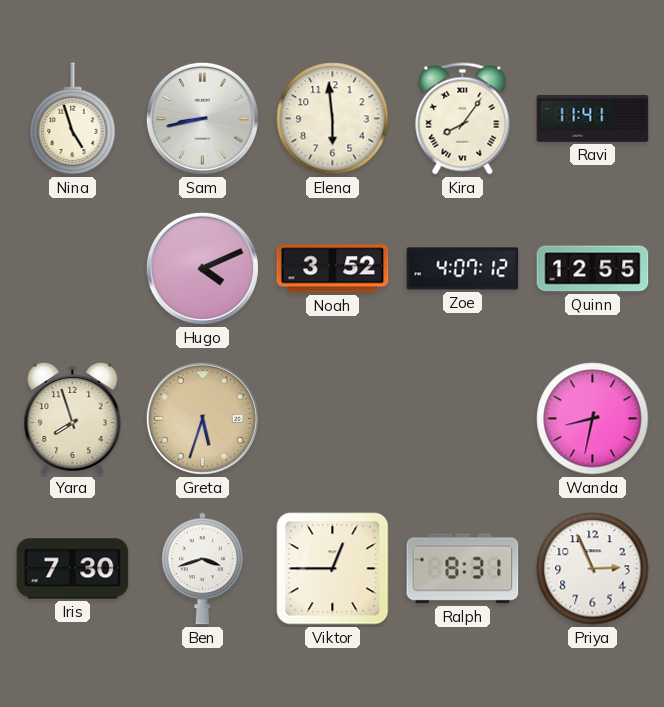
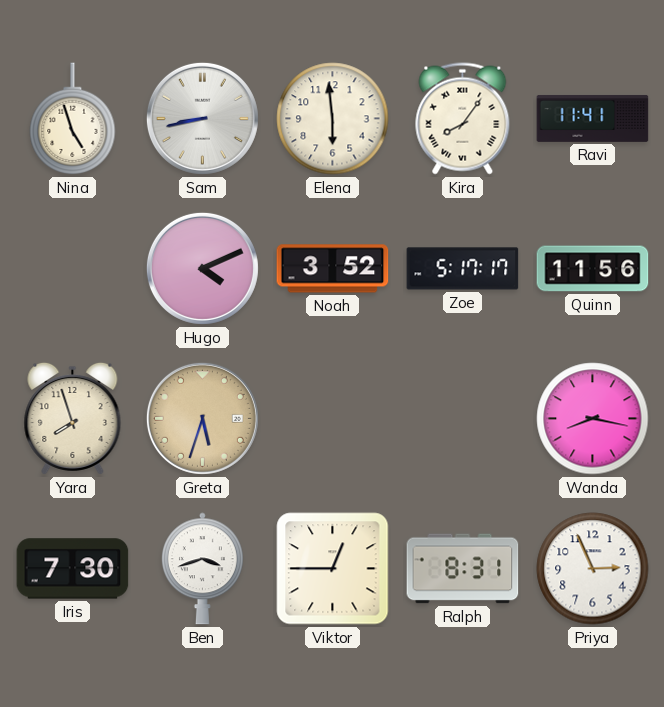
Zoe: 4:07 -> 5:17 (463, 269)
Quinn: 12:55 -> 11:56 (593, 269)
Wanda: 8:32 -> 8:17 (593, 419)
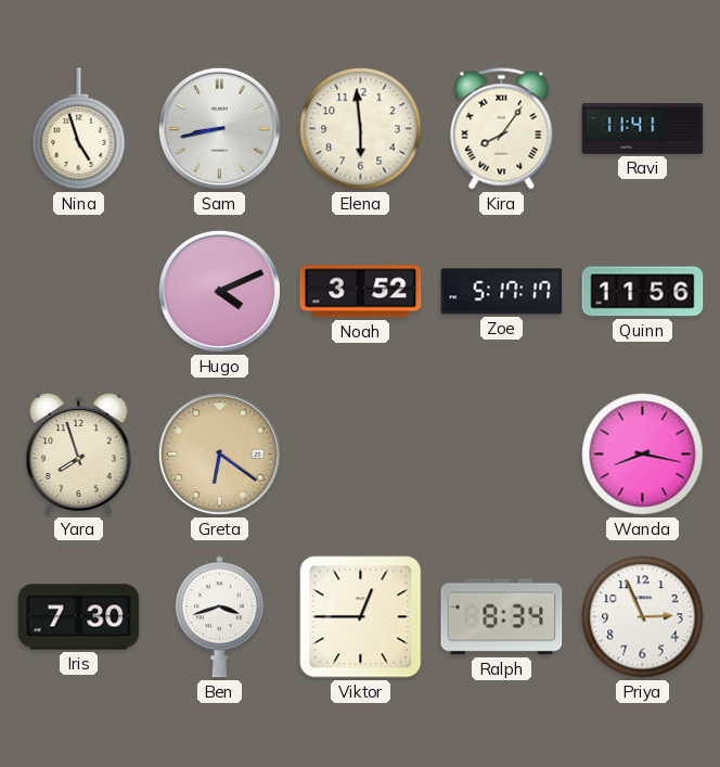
Greta: 5:33 -> 6:21 (219, 453)
Ralph: 8:31 -> 8:34 (502, 617)
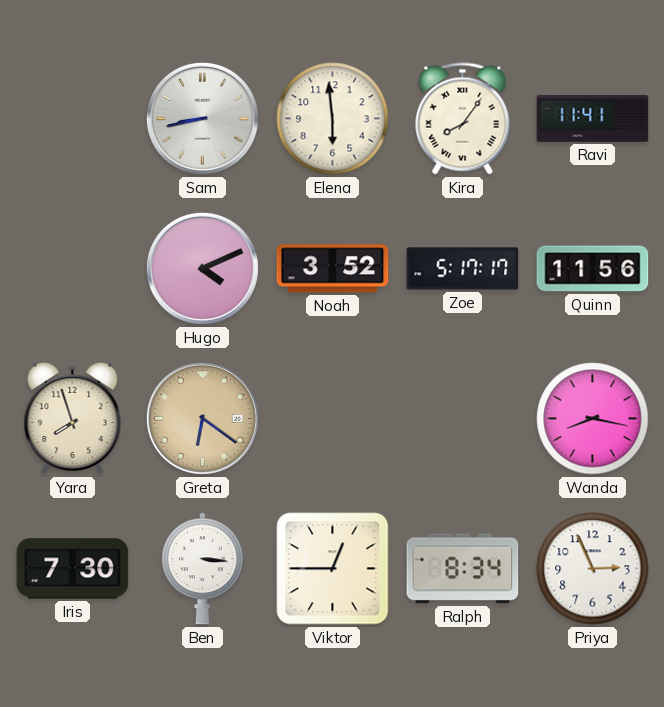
Nina: 4:57 -> none (79, 129)
Ben: 3:42 -> 3:16 (202, 569)
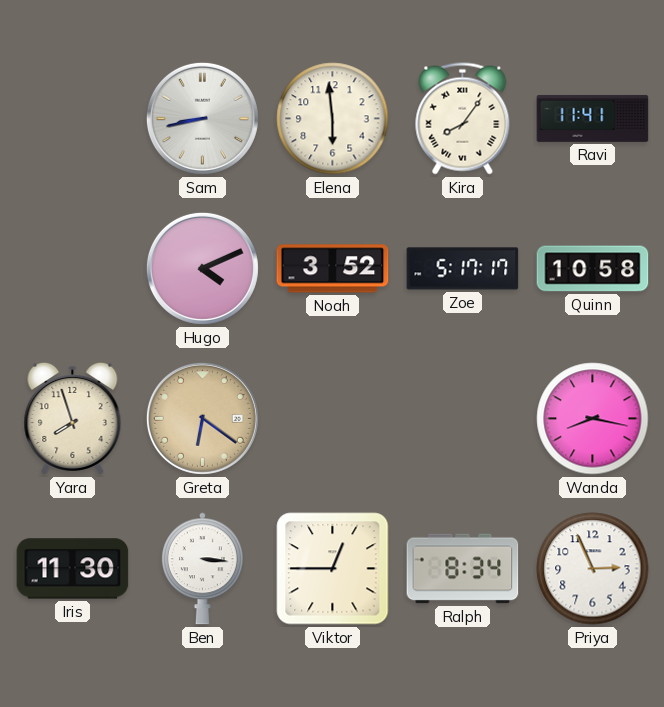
Quinn: 11:56 -> 10:58 (593, 269)
Iris: 7:30 -> 11:30 (73, 569)
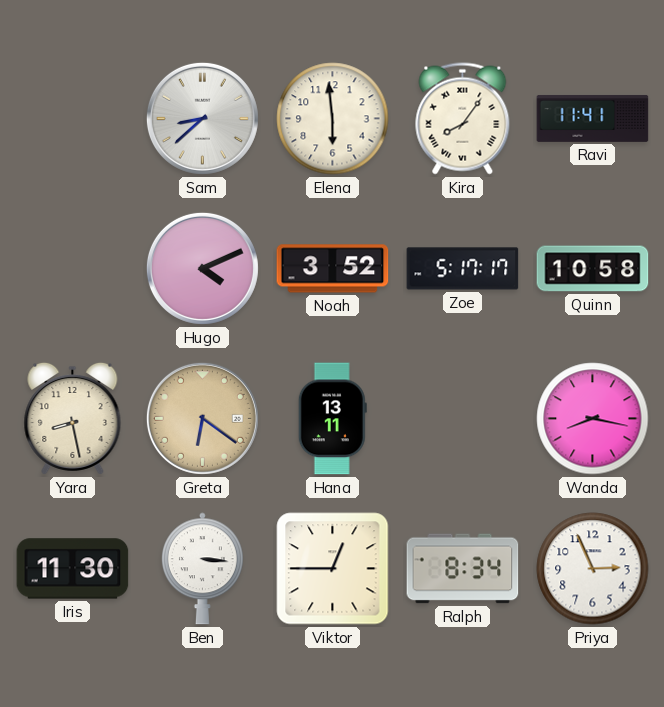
Sam: 8:43 -> 8:38 (202, 118)
Yara: 7:57 -> 8:28 (73, 418)
Hana: none -> 13:11 (332, 419)
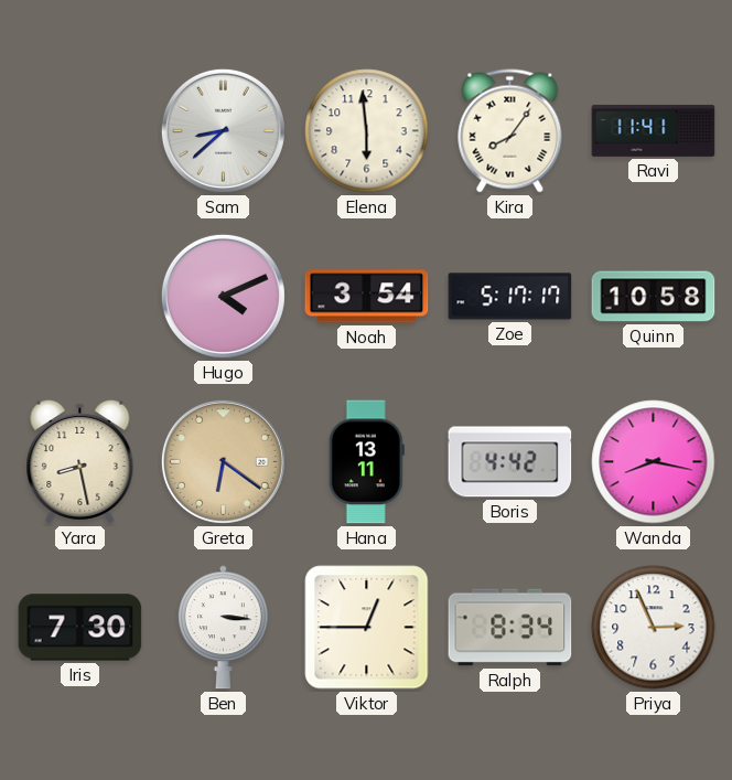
Noah: 3:52 -> 3:54 (367, 297)
Boris: none -> 4:42 (510, 462)
Iris: 11:30 -> 7:30 (80, 628)
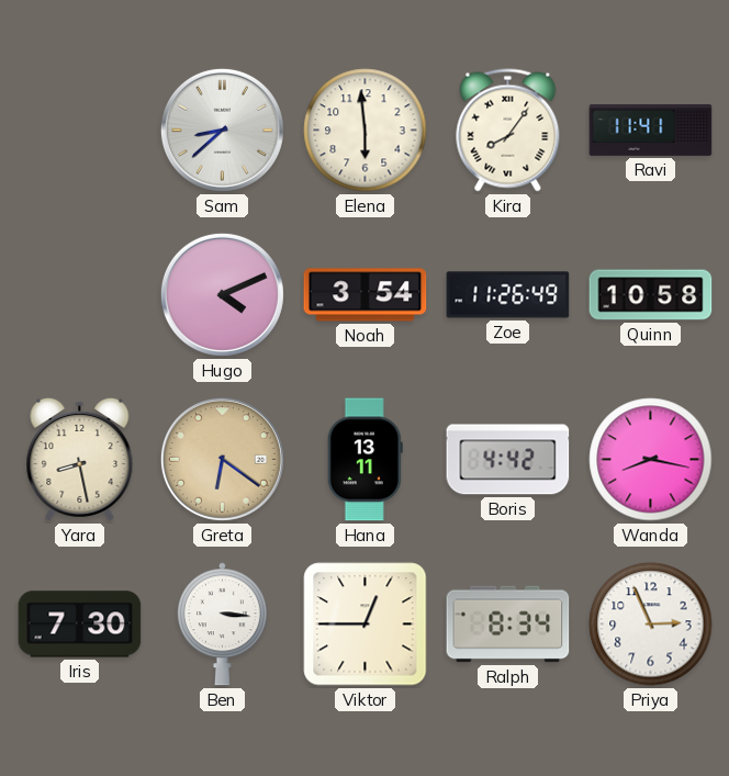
Zoe: 5:17 -> 11:26 (508, 295)
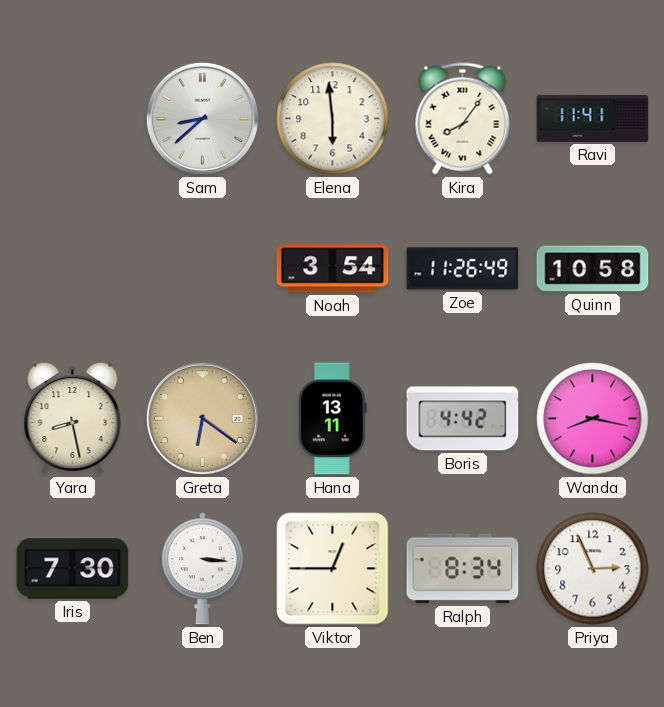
Hugo: 4:11 -> none (222, 294)
